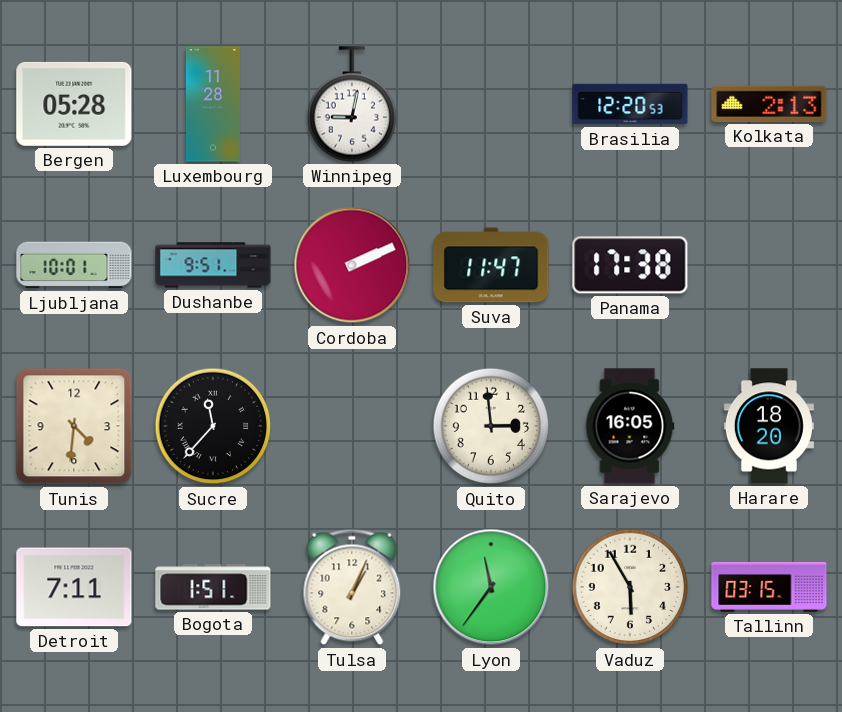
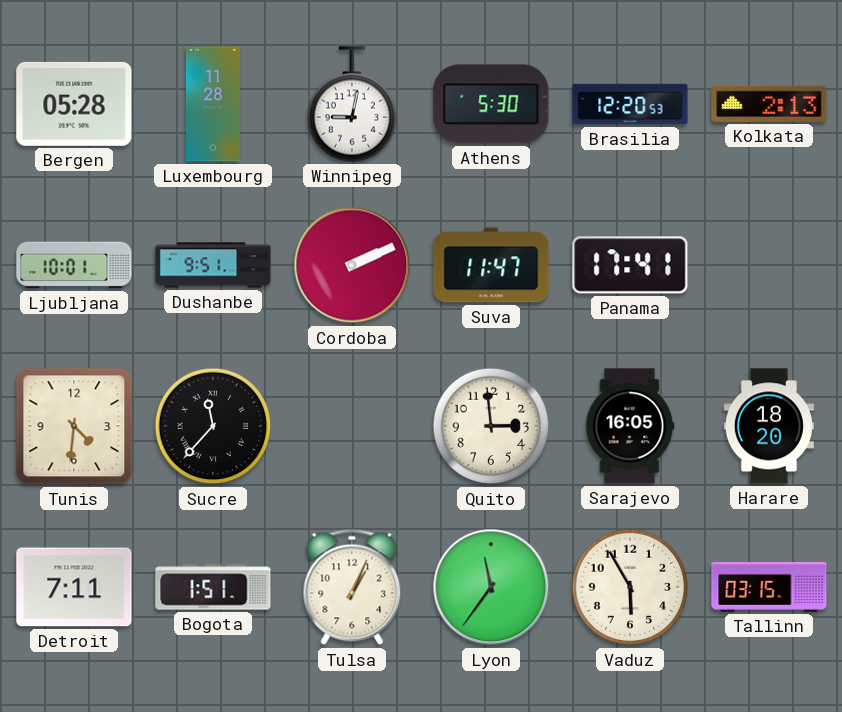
Athens: none -> 5:30 (491, 104)
Panama: 17:38 -> 17:41 (630, 265)
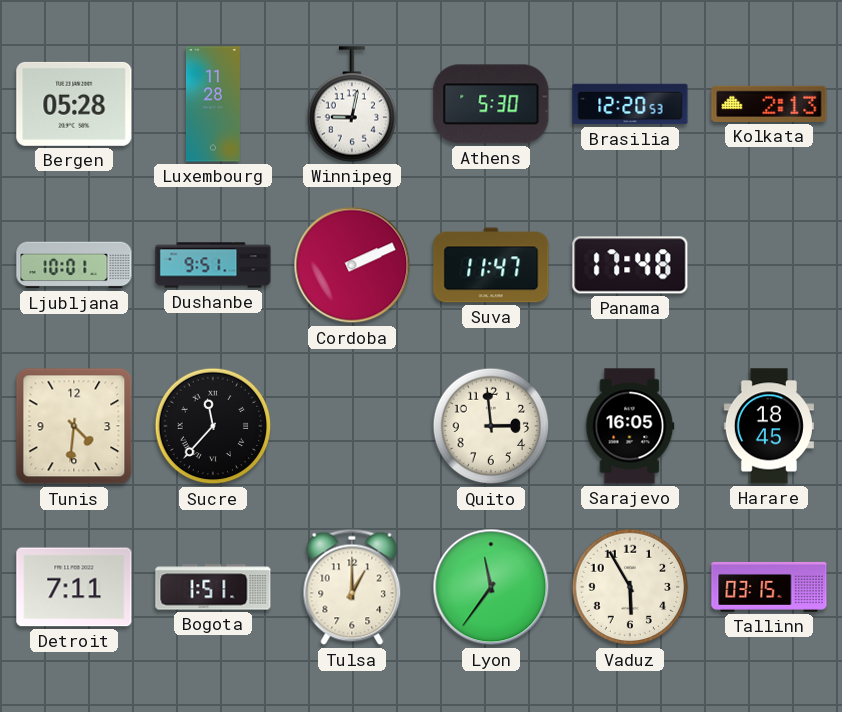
Panama: 17:41 -> 17:48 (630, 265)
Harare: 18:20 -> 18:45 (769, 426)
Tulsa: 1:04 -> 1:00 (352, 587)
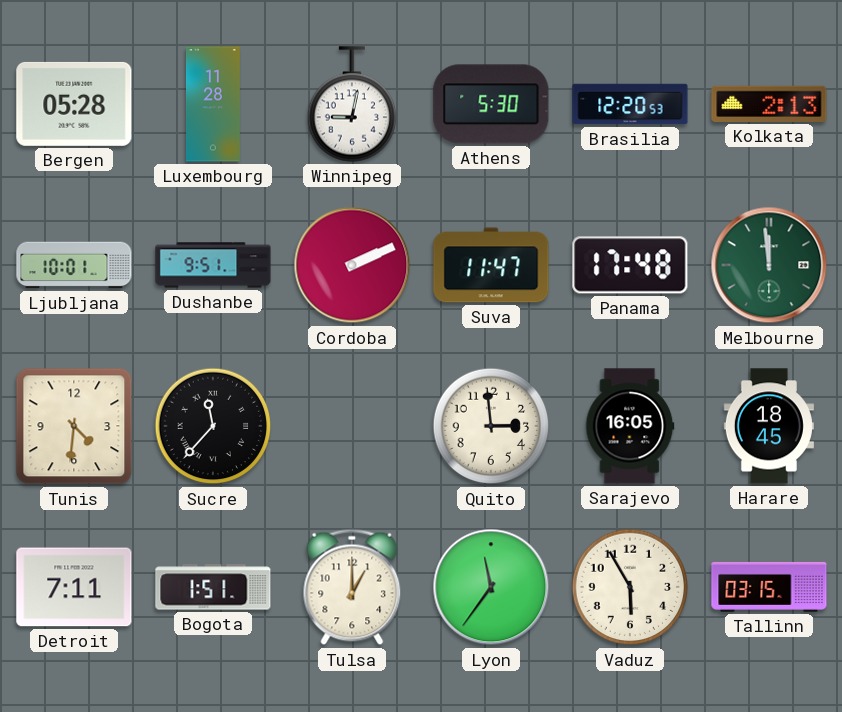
Melbourne: none -> 11:59 (769, 265)
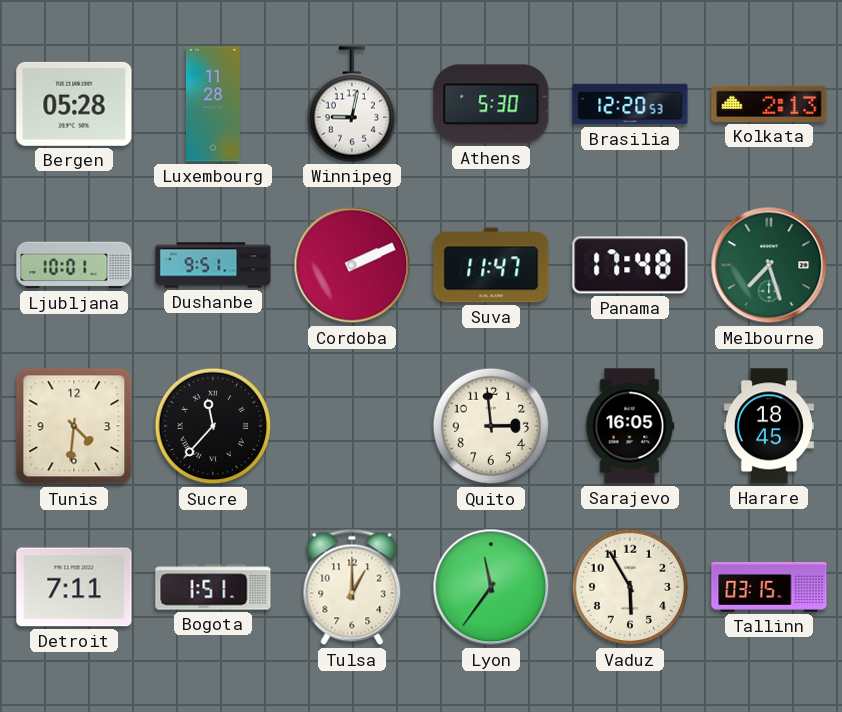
Melbourne: 11:59 -> 7:27 (769, 265)
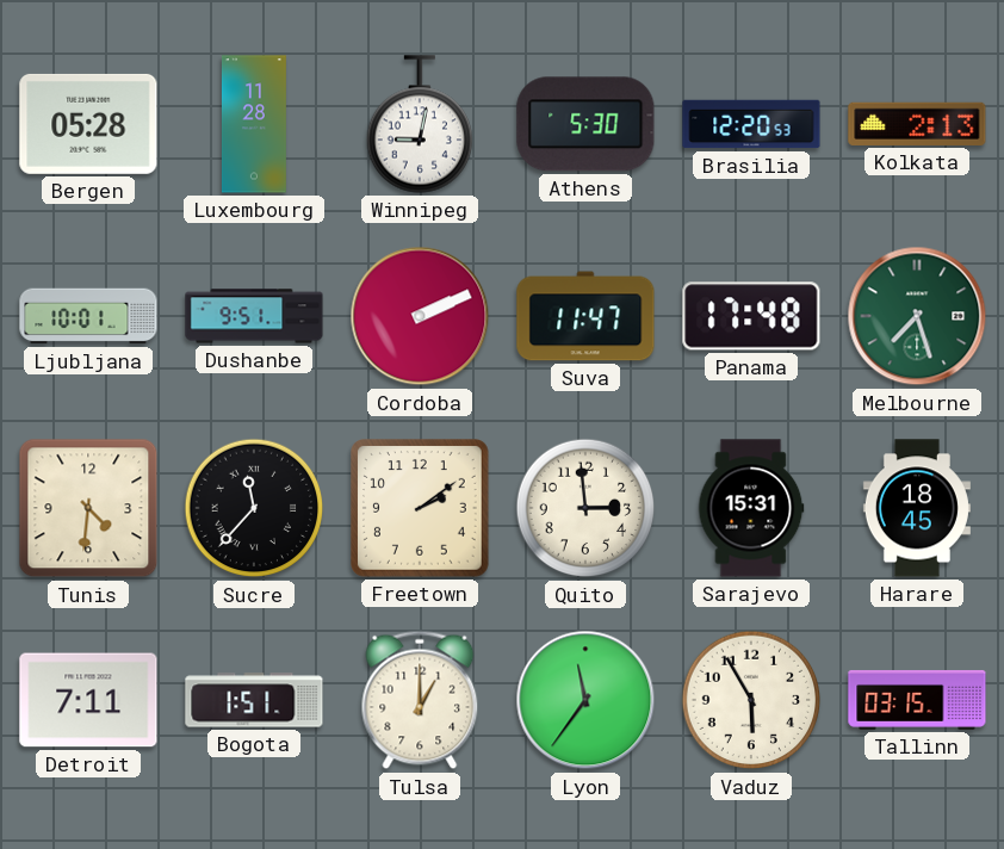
Freetown: none -> 2:09 (421, 509)
Sarajevo: 16:05 -> 15:31 (751, 508)
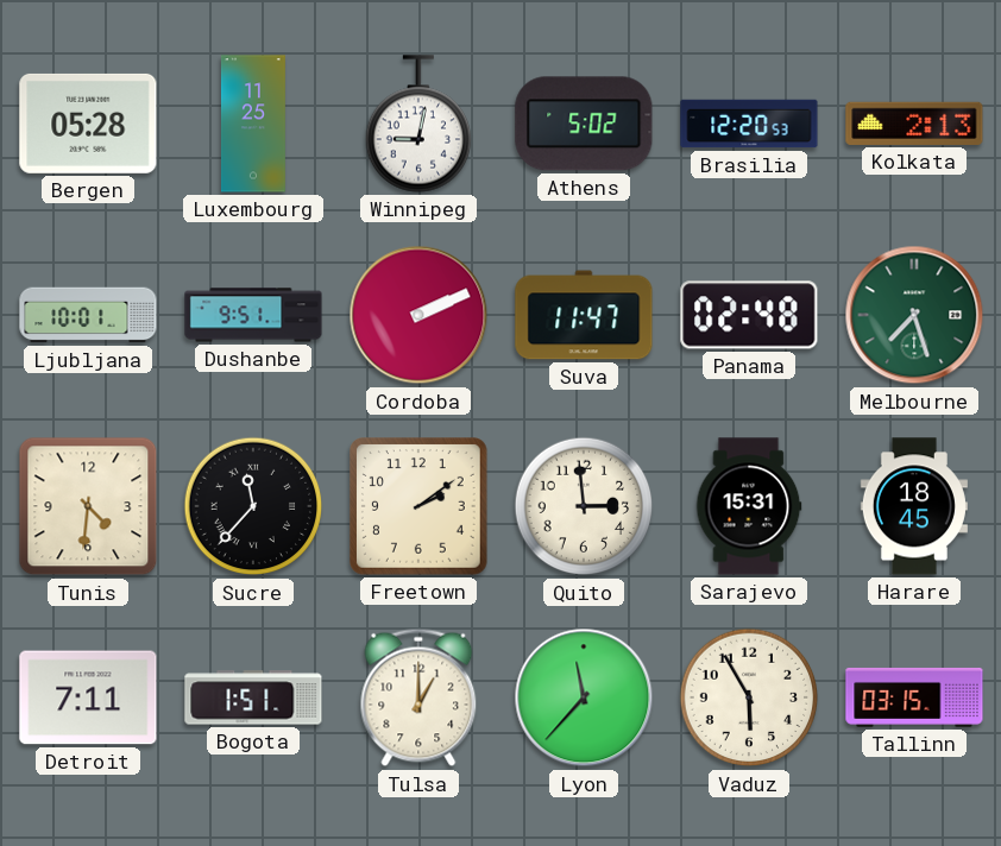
Luxembourg: 11:28 -> 11:25 (253, 124)
Athens: 5:30 -> 5:02 (584, 124)
Panama: 17:48 -> 02:48 (749, 315)
Lyon: 11:36 -> 11:37 (584, 697)
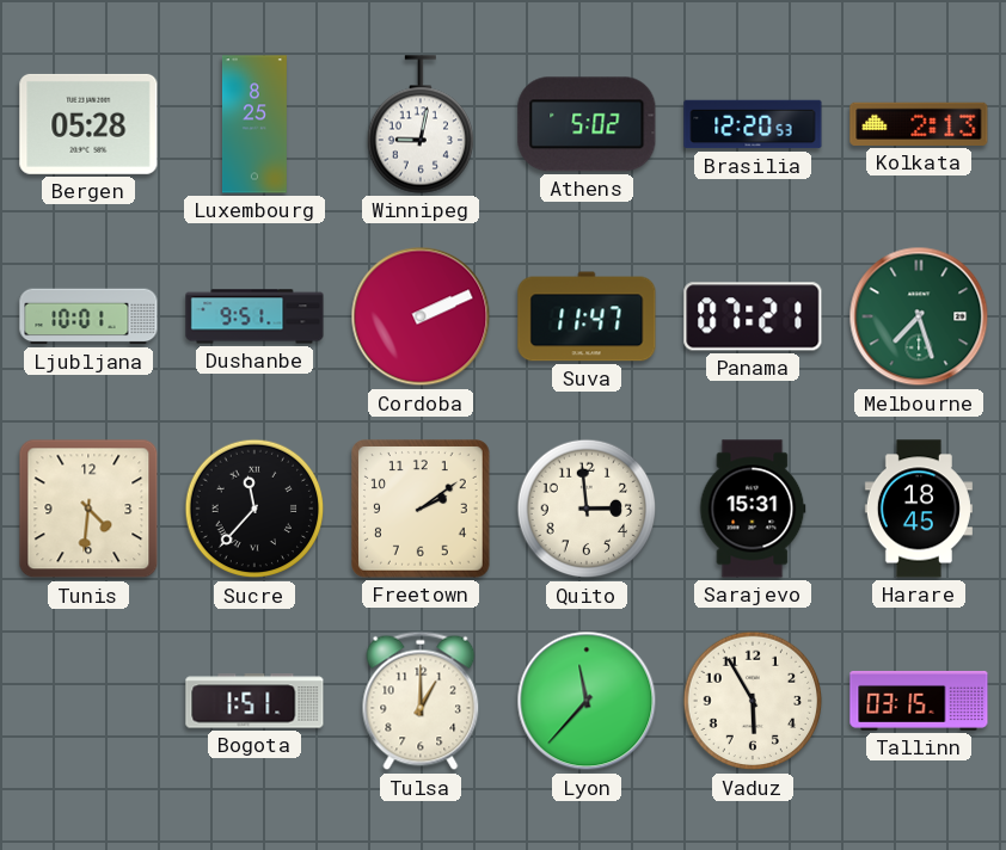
Luxembourg: 11:25 -> 8:25 (254, 124)
Panama: 02:48 -> 07:21 (753, 316)
Detroit: 7:11 -> none (88, 697)
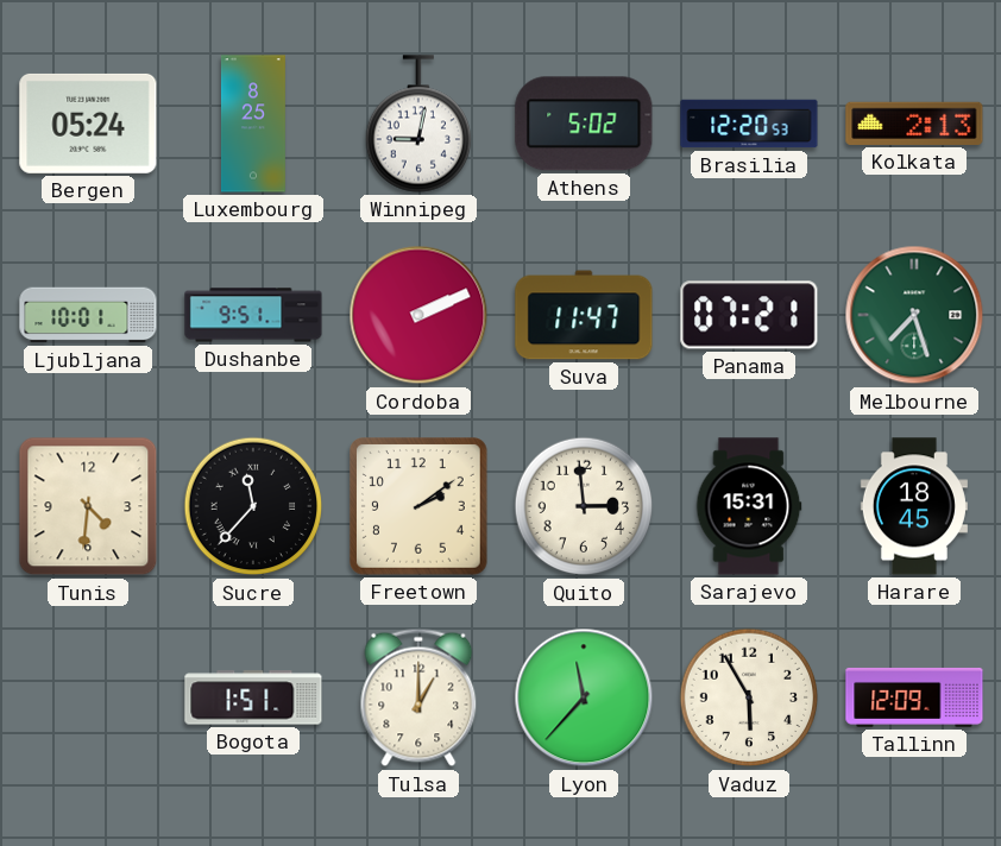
Bergen: 05:28 -> 05:24 (88, 124)
Tallinn: 03:15 -> 12:09 (914, 697)
